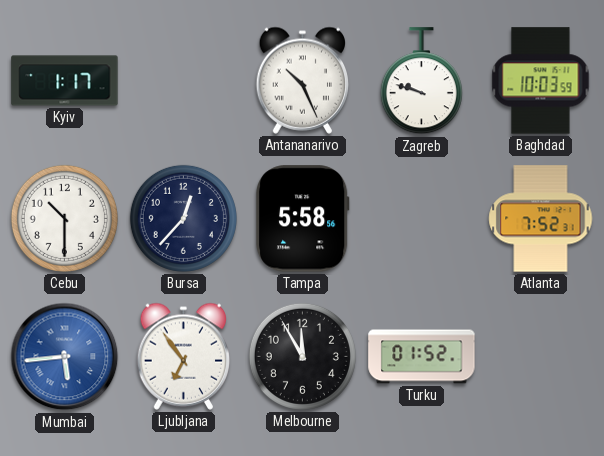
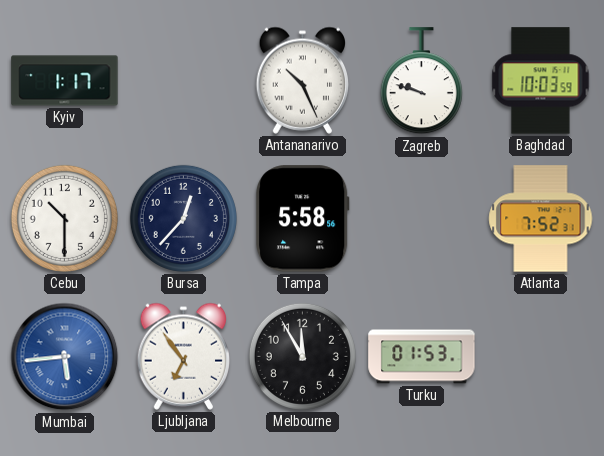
Turku: 01:52 -> 01:53 (422, 357)
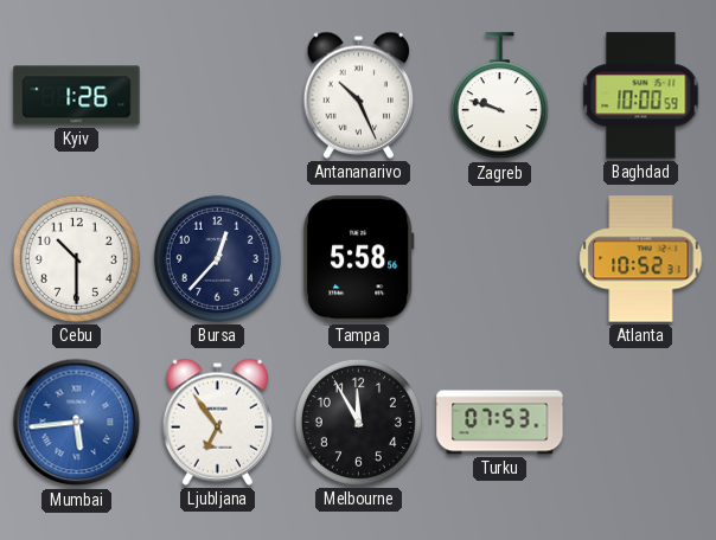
Kyiv: 1:17 -> 1:26 (77, 96)
Baghdad: 10:03 -> 10:00 (641, 96)
Atlanta: 7:52 -> 10:52 (641, 259)
Turku: 01:53 -> 07:53 (500, 423)
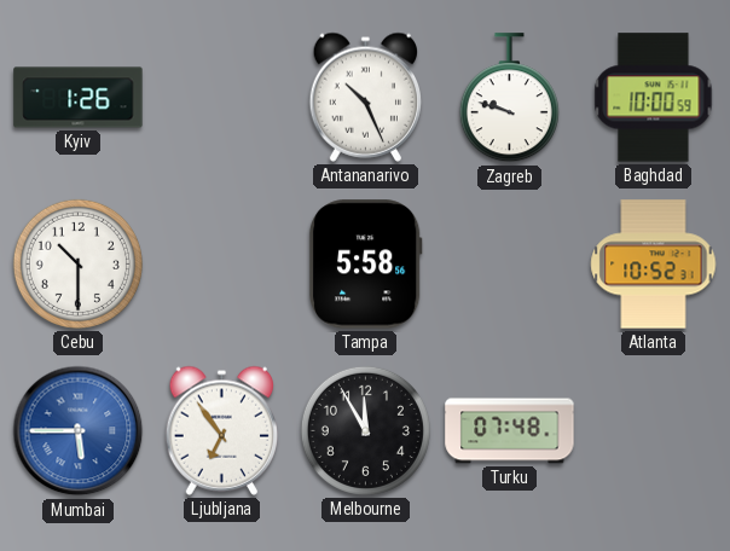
Bursa: 12:37 -> none (217, 258)
Mumbai: 5:44 -> 5:45 (79, 431)
Turku: 07:53 -> 07:48 (510, 431)
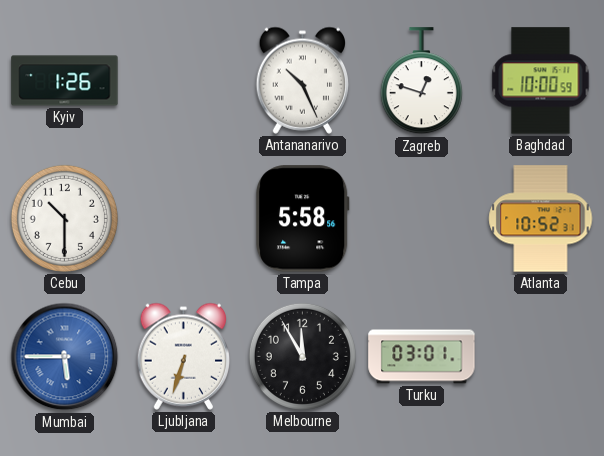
Zagreb: 9:48 -> 12:48 (421, 81)
Ljubljana: 6:54 -> 6:33 (183, 356)
Turku: 07:48 -> 03:01 (422, 357)
